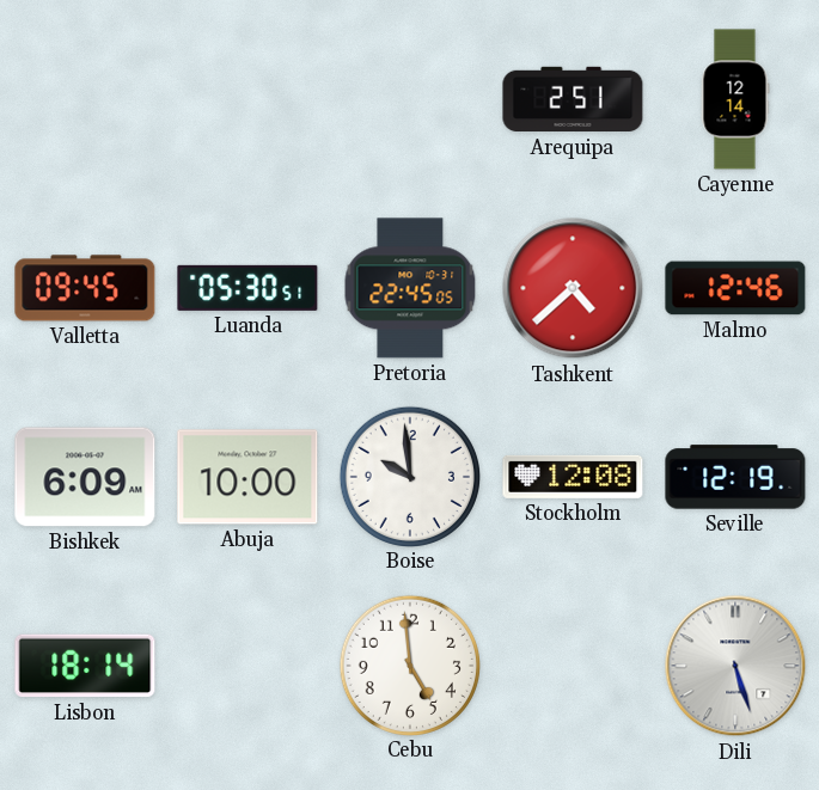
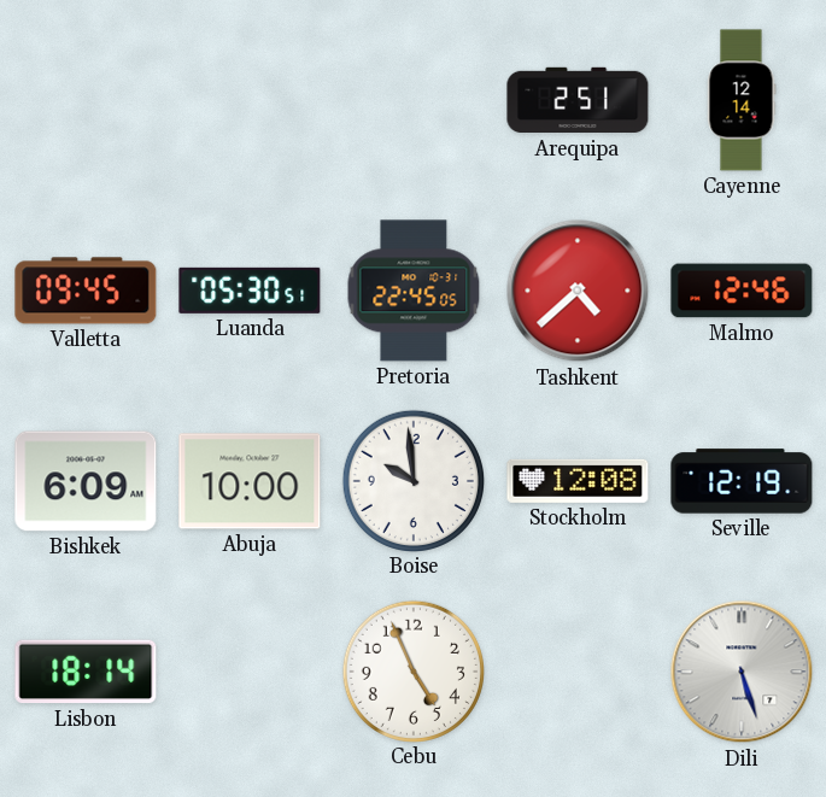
Cebu: 4:59 -> 4:56 (412, 670)
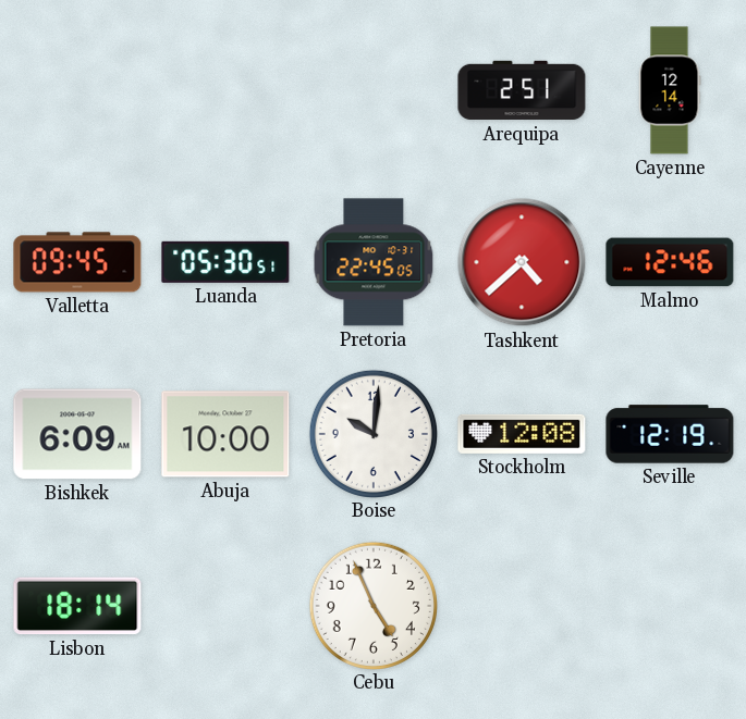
Boise: 9:59 -> 10:01 (372, 433)
Dili: 5:27 -> none (742, 672)
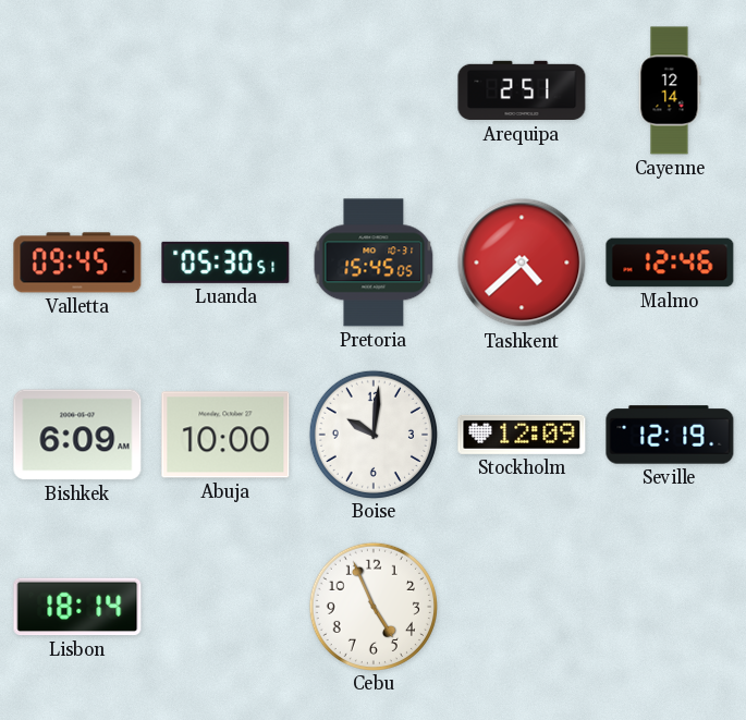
Pretoria: 22:45 -> 15:45 (374, 263)
Stockholm: 12:08 -> 12:09 (522, 435)
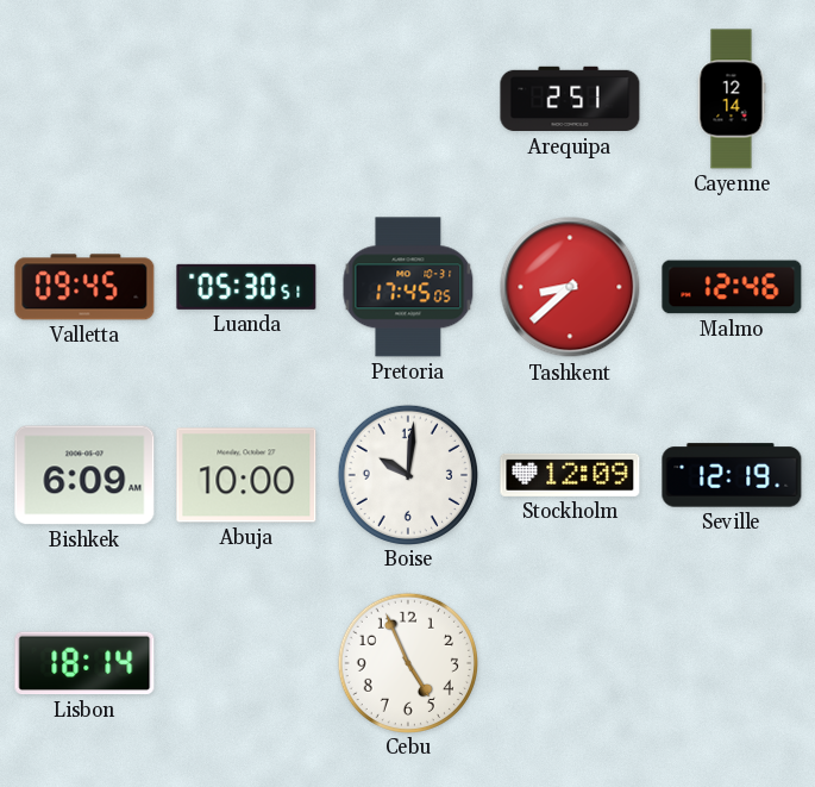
Pretoria: 15:45 -> 17:45 (408, 287)
Tashkent: 4:38 -> 8:38 (570, 287)
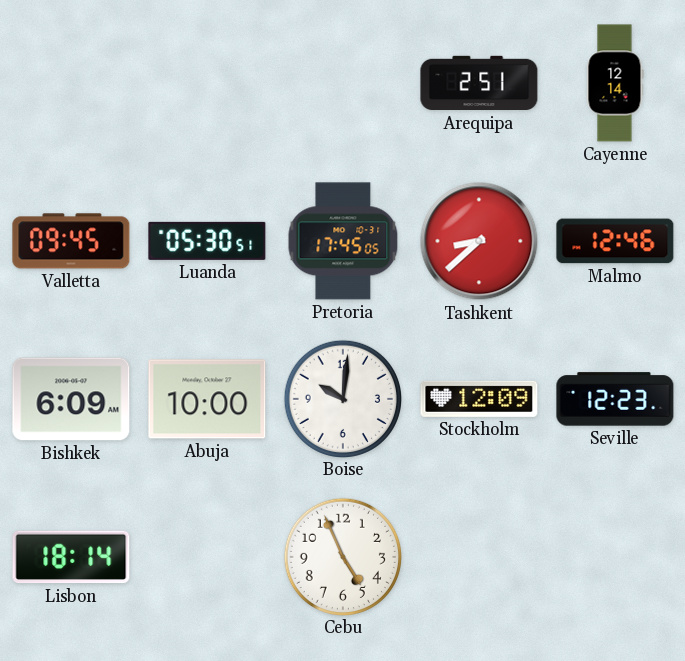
Seville: 12:19 -> 12:23 (615, 399)
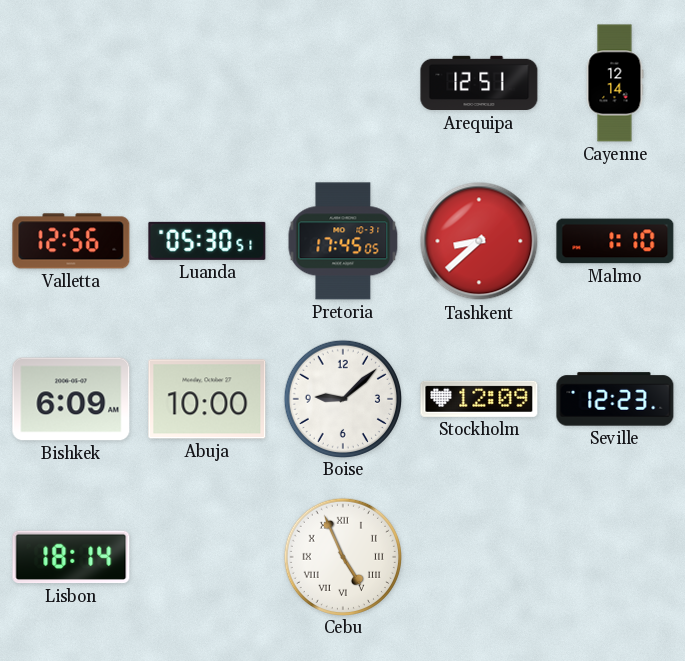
Arequipa: 2:51 -> 12:51 (479, 83)
Valletta: 09:45 -> 12:56 (71, 241)
Malmo: 12:46 -> 1:10 (615, 241)
Boise: 10:01 -> 9:08 (342, 398)
Cebu numerals: Arabic -> Roman (342, 556)
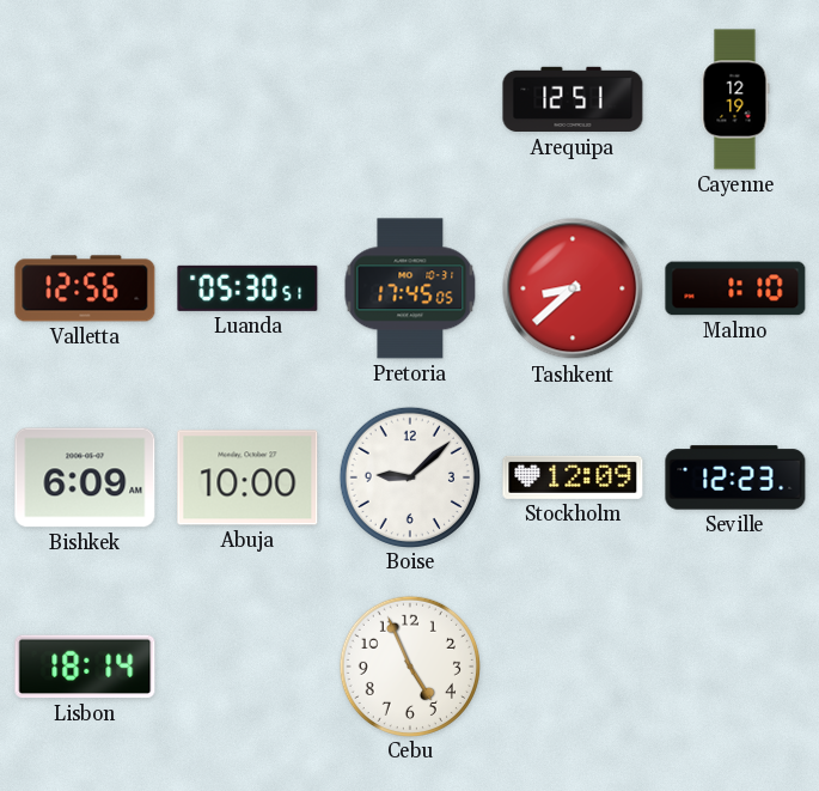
Cayenne: 12:14 -> 12:19 (735, 99)
Cebu numerals: Roman -> Arabic (409, 665)
